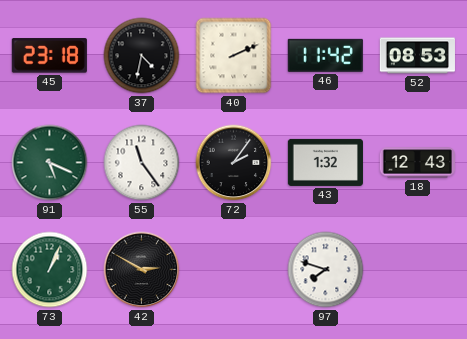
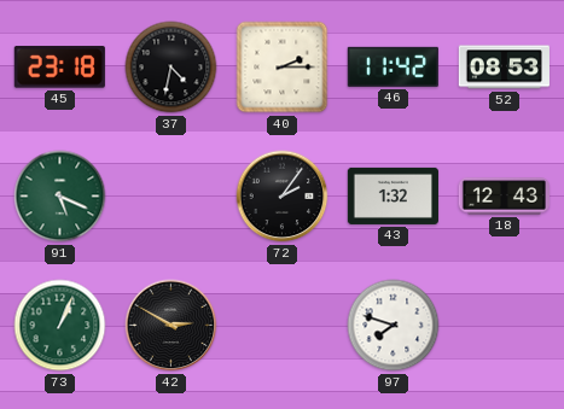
40: 2:11 -> 2:15 (283, 68)
55: 11:24 -> none (142, 163)
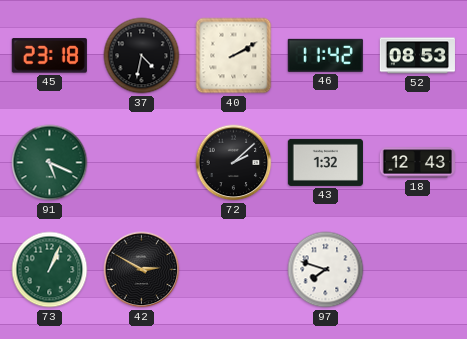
40: 2:15 -> 2:10 (234, 56)
72: 2:06 -> 2:08 (234, 163)
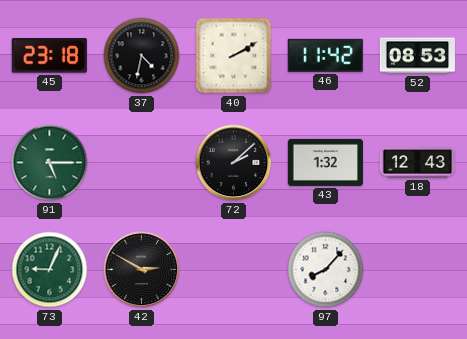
91: 5:19 -> 5:15 (50, 163)
73: 1:04 -> 9:04 (50, 270)
97: 7:48 -> 8:07 (326, 270)
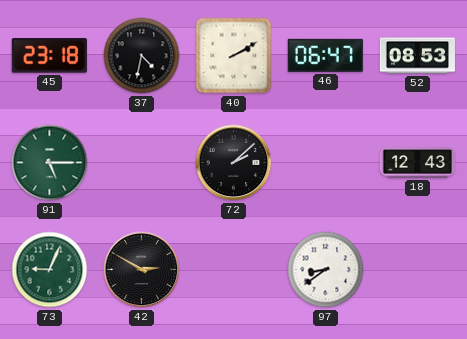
46: 11:42 -> 06:47 (325, 55)
43: 1:32 -> none (325, 162)
97: 8:07 -> 8:39 (326, 270)
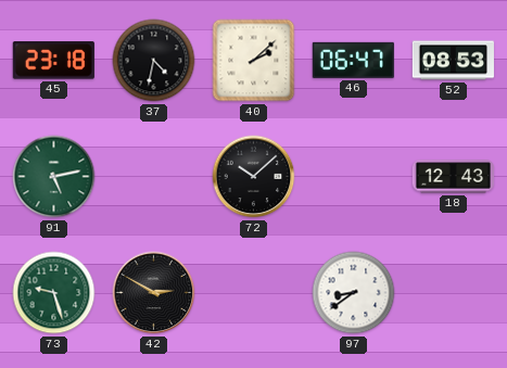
40: 2:10 -> 2:08 (254, 61)
91: 5:15 -> 5:13 (54, 177)
72: 2:08 -> 10:08 (254, 177)
73: 9:04 -> 9:27 (54, 293)
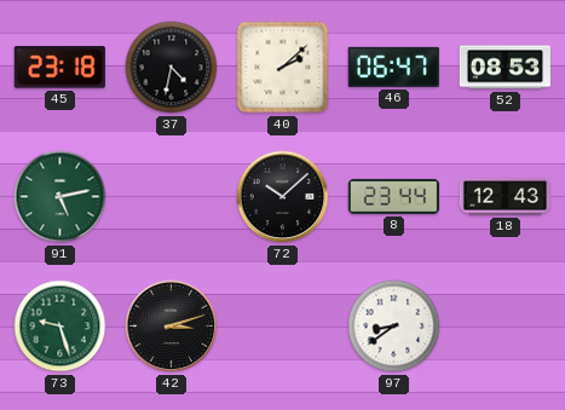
8: none -> 23:44 (393, 196)
42: 2:50 -> 3:12 (172, 327)
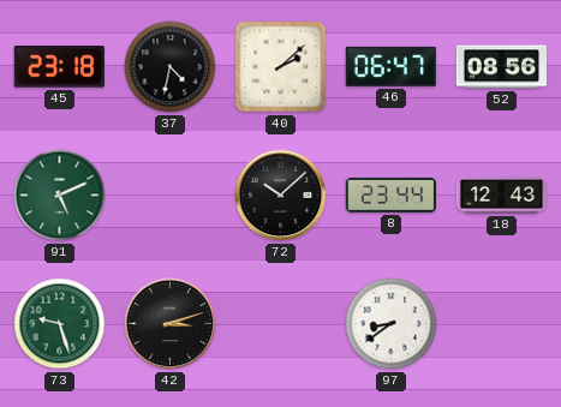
52: 08:53 -> 08:56 (501, 67)
91: 5:13 -> 5:11 (60, 196)
